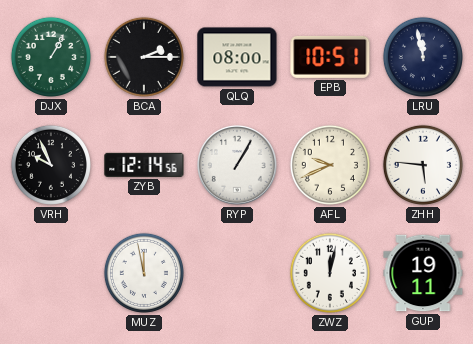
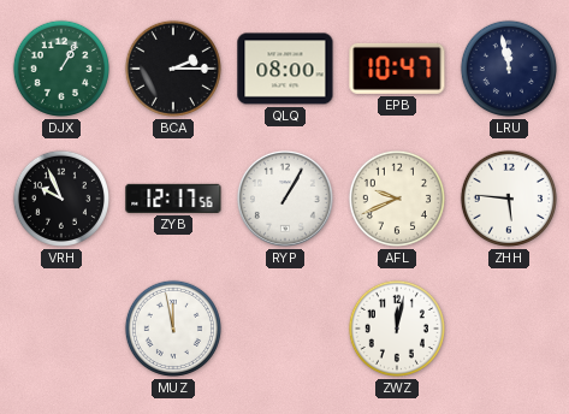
EPB: 10:51 -> 10:47 (397, 69)
ZYB: 12:14 -> 12:17 (173, 199)
GUP: 19:11 -> none (423, 273)
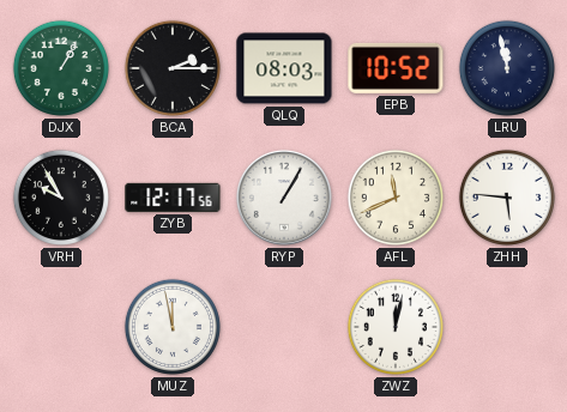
QLQ: 08:00 -> 08:03 (284, 68)
EPB: 10:47 -> 10:52 (396, 68)
VRH: 9:56 -> 9:55 (61, 198)
AFL: 9:41 -> 11:41 (396, 198)
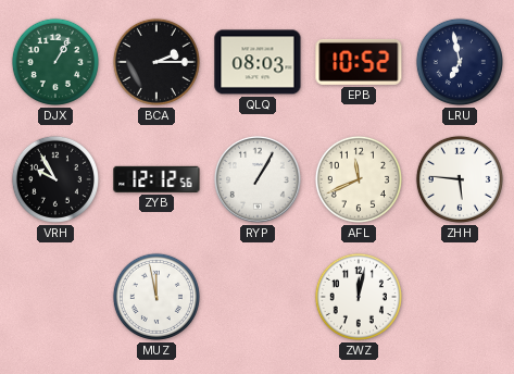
LRU: 11:58 -> 6:58 (460, 62)
ZYB: 12:17 -> 12:12 (156, 179)
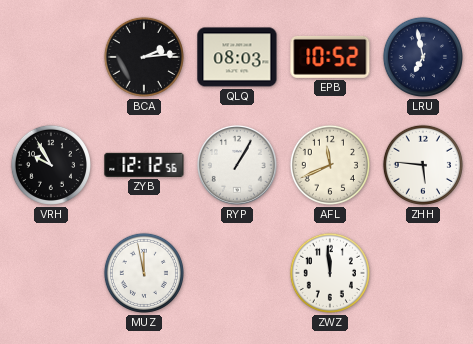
DJX: 1:05 -> none (55, 62)
BCA: 2:15 -> 2:14 (144, 57)
ZWZ: 12:02 -> 11:59 (330, 273)
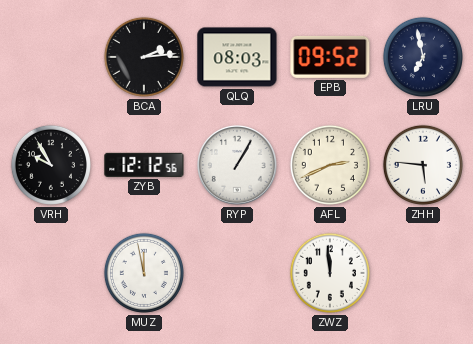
EPB: 10:52 -> 09:52 (330, 57)
AFL: 11:41 -> 2:41 (330, 165)
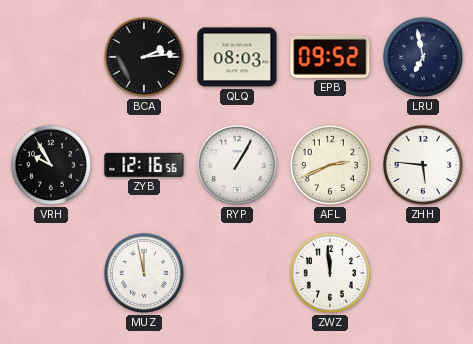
ZYB: 12:12 -> 12:16 (144, 165)
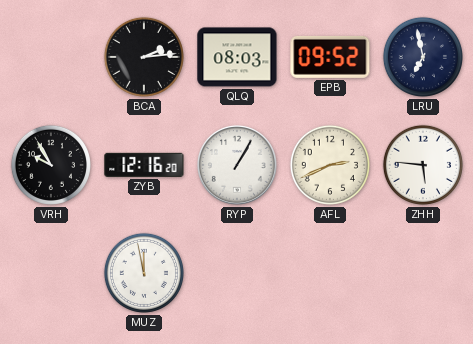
ZYB: 12:16:56 -> 12:16:20 (144, 165)
ZWZ: 11:59 -> none (330, 273)
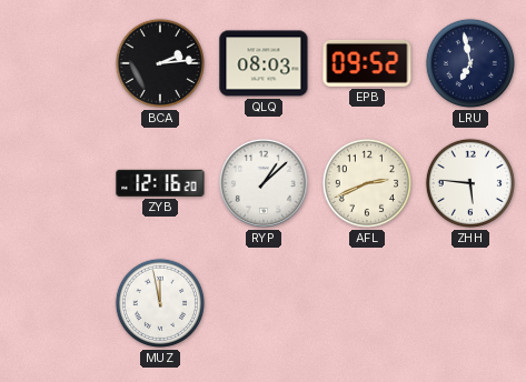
VRH: 9:55 -> none (51, 165)
RYP: 1:05 -> 1:08 (264, 183)
